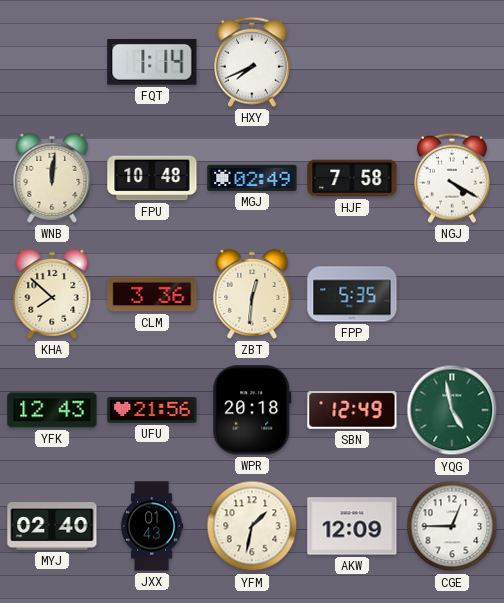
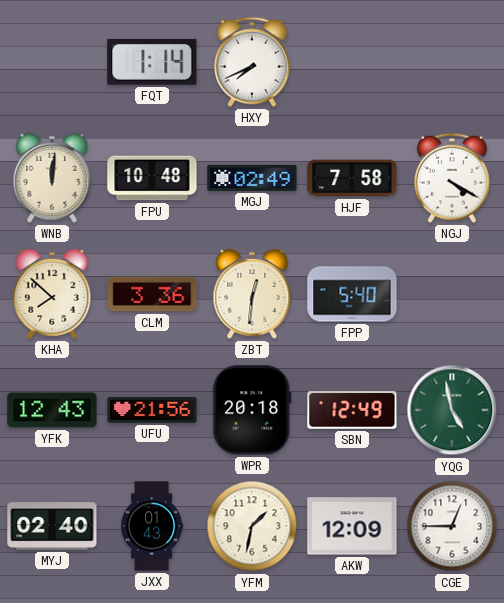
FPP: 5:35 -> 5:40 (352, 294)
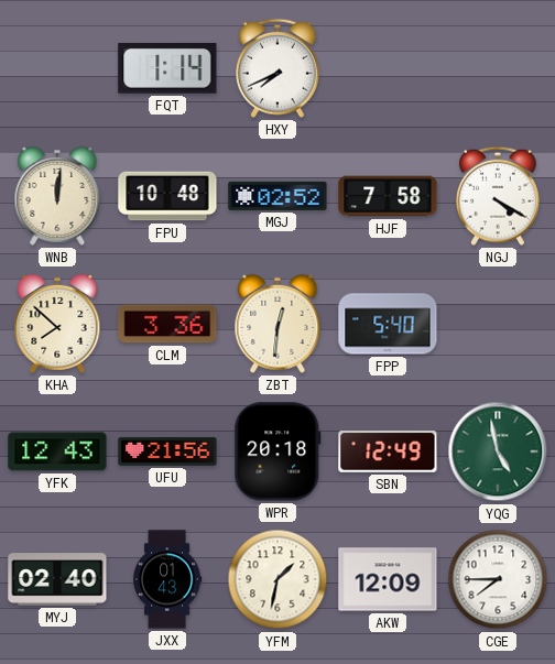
MGJ: 02:49 -> 02:52 (277, 196)
CGE: 12:45 -> 7:45 (498, 579)
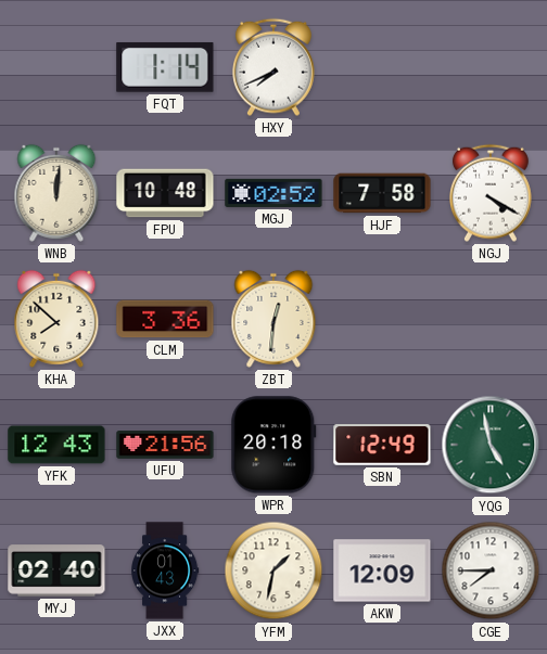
FPP: 5:40 -> none (388, 324)
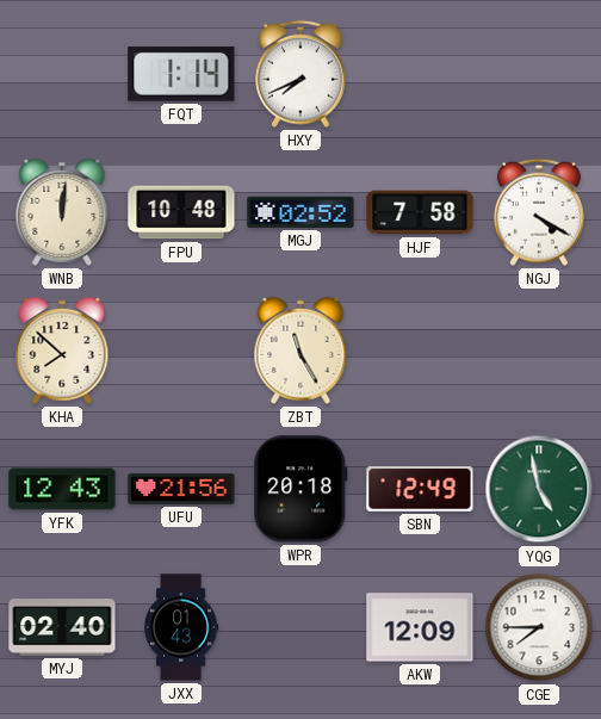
CLM: 3:36 -> none (165, 319)
ZBT: 12:31 -> 11:25 (300, 351)
YFM: 1:32 -> none (273, 570)
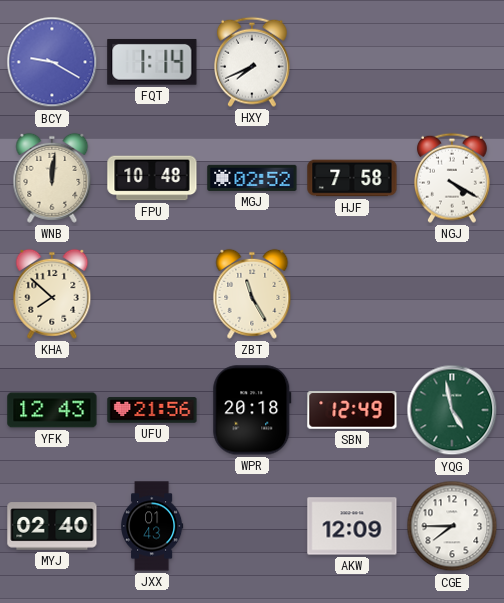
BCY: none -> 9:20 (52, 62)
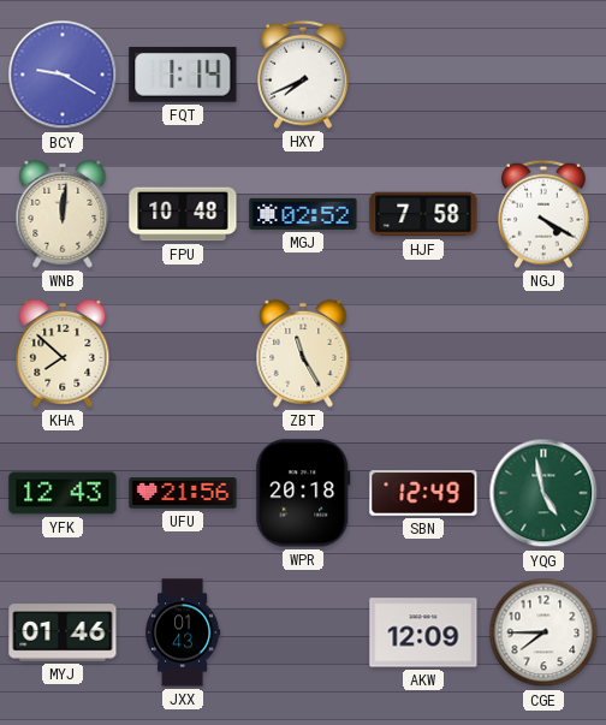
MYJ: 02:40 -> 01:46 (63, 632)
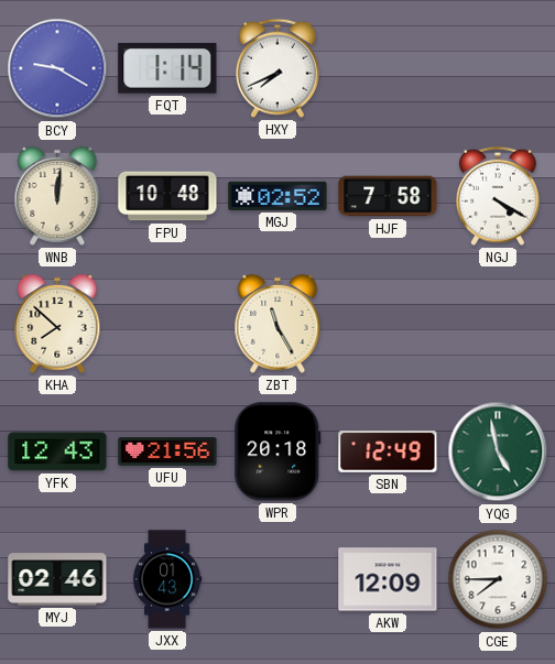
MYJ: 01:46 -> 02:46 (57, 579)
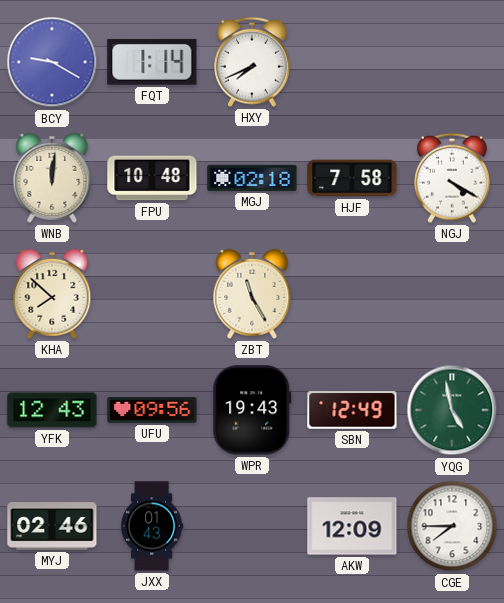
MGJ: 02:52 -> 02:18 (252, 178)
UFU: 21:56 -> 09:56 (152, 410)
WPR: 20:18 -> 19:43 (252, 410)
